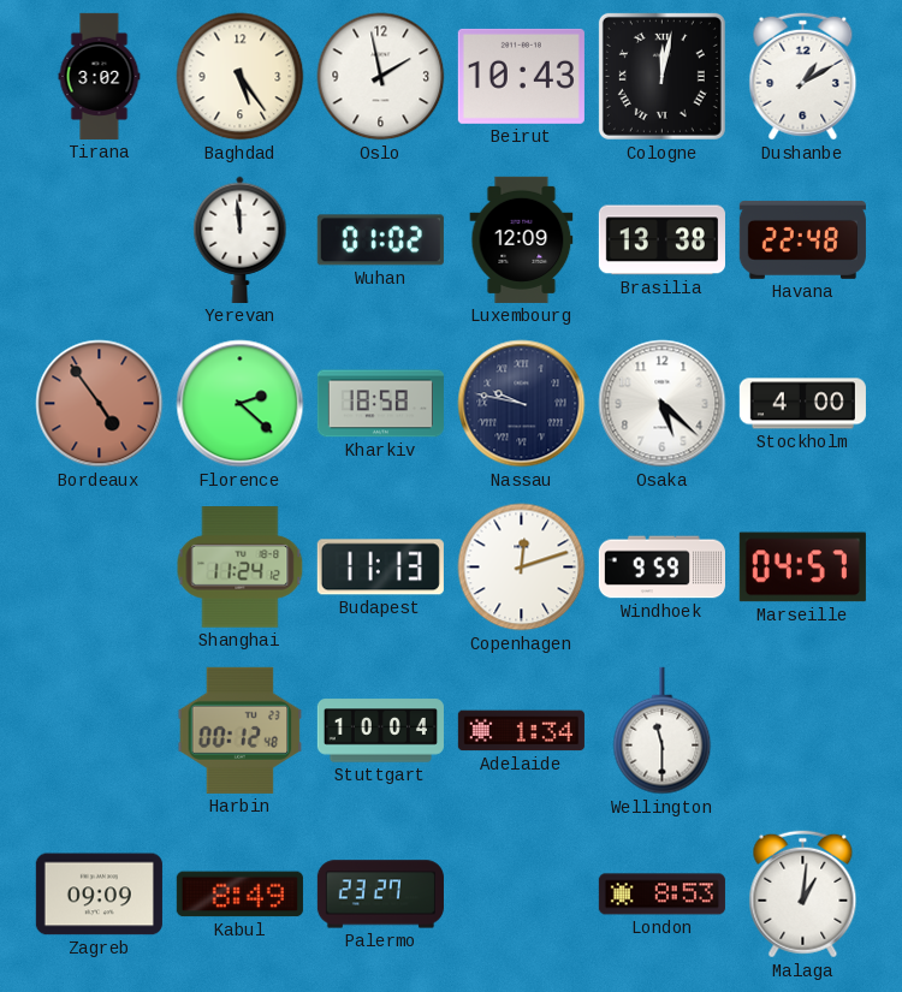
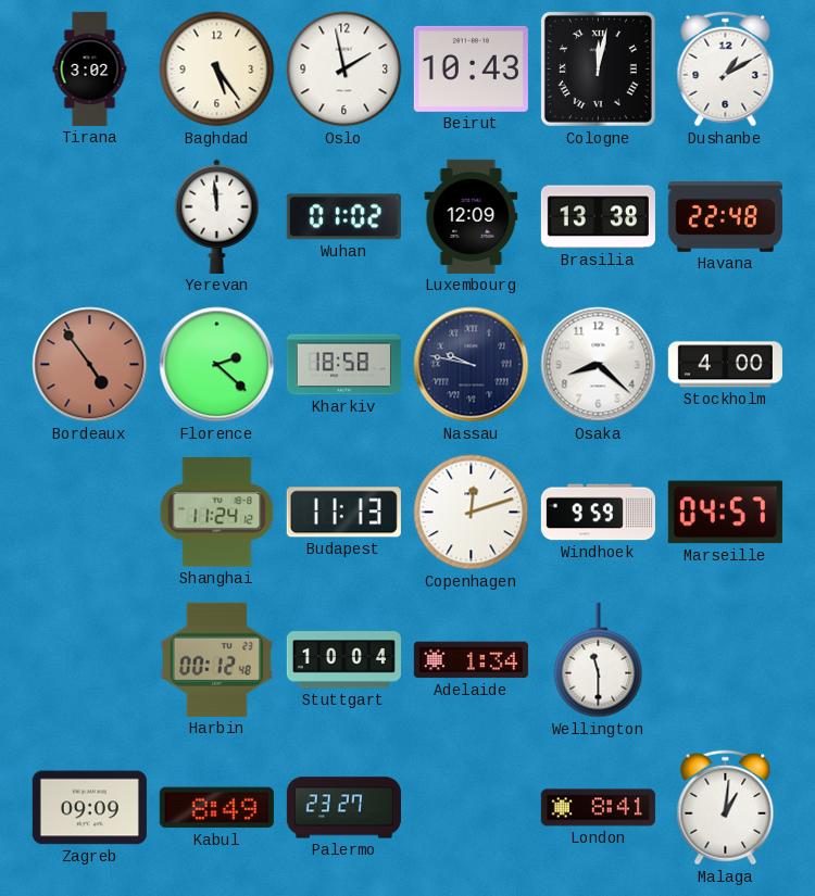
Osaka: 5:22 -> 8:22 (599, 365)
London: 8:53 -> 8:41 (598, 808)
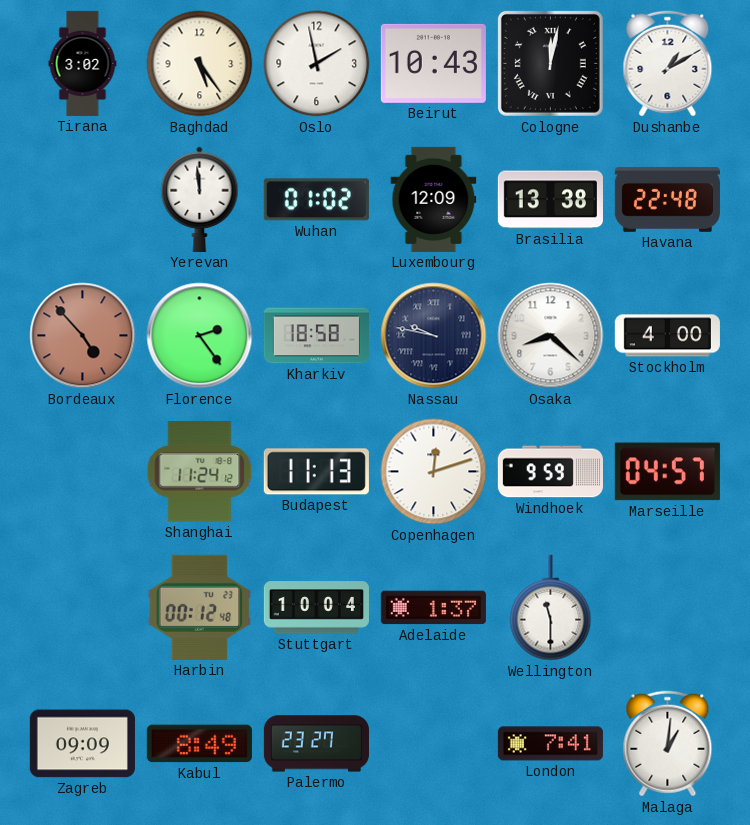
Bordeaux: 4:54 -> 4:53 (83, 336)
Florence: 2:22 -> 2:24 (200, 336)
Adelaide: 1:34 -> 1:37 (433, 608)
London: 8:41 -> 7:41 (550, 744)
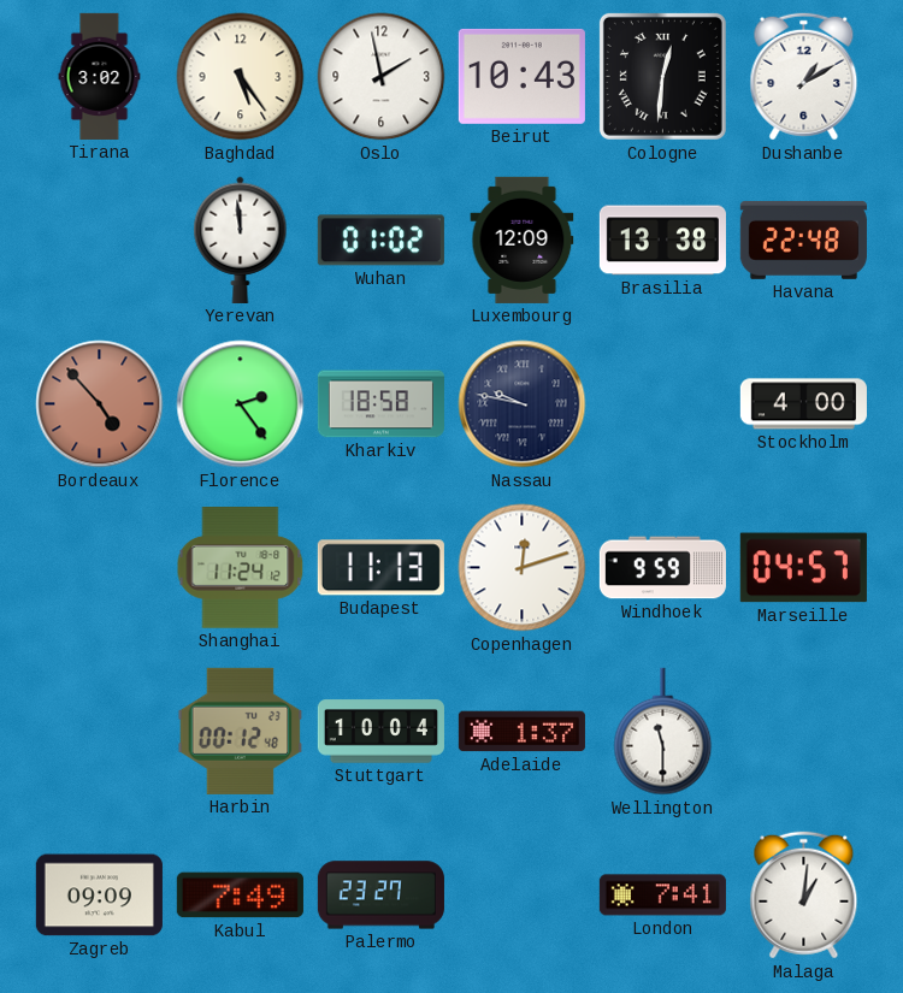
Cologne: 12:02 -> 12:31 (662, 76)
Osaka: 8:22 -> none (551, 336)
Kabul: 8:49 -> 7:49 (240, 896)
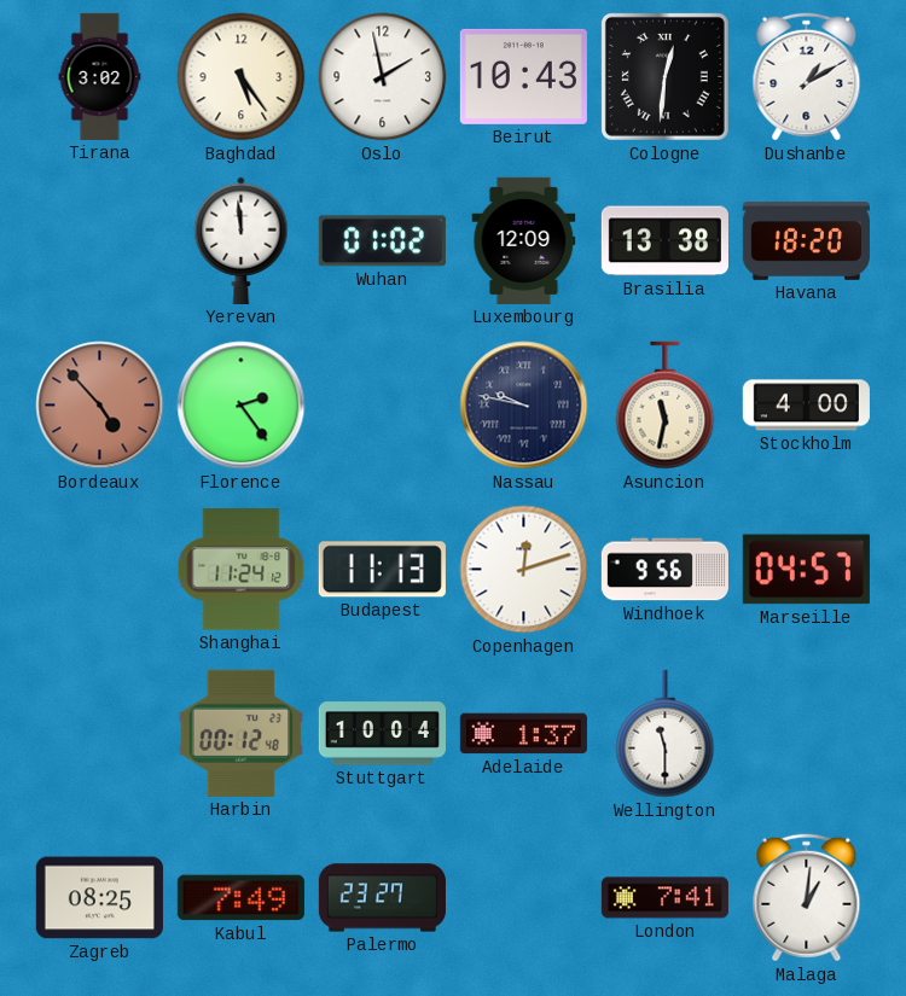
Havana: 22:48 -> 18:20 (806, 240)
Kharkiv: 18:58 -> none (380, 404)
Asuncion: none -> 11:32 (666, 406)
Windhoek: 9:59 -> 9:56 (664, 570)
Zagreb: 09:09 -> 08:25 (99, 898)
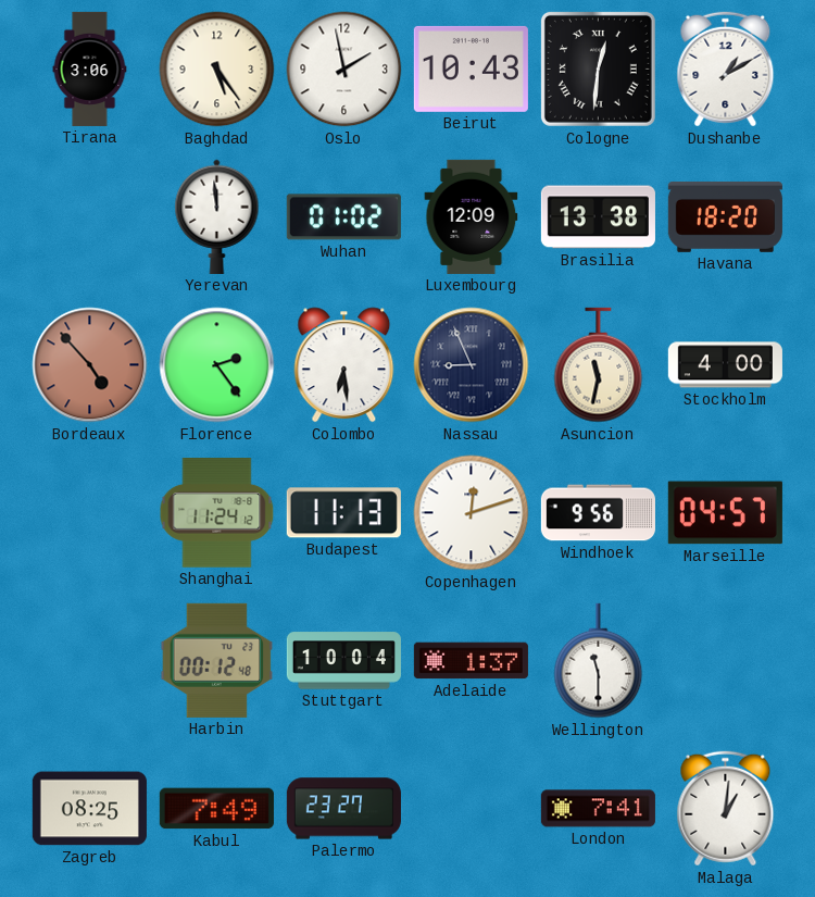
Tirana: 3:02 -> 3:06 (90, 68)
Colombo: none -> 6:29 (344, 365)
Nassau: 9:47 -> 8:56 (472, 365)
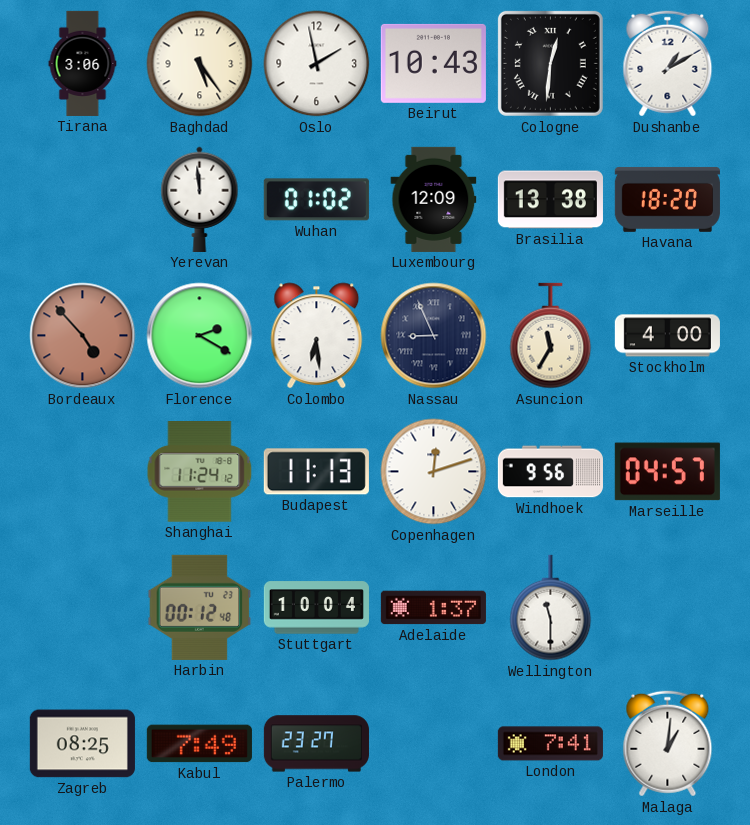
Florence: 2:24 -> 2:20 (200, 336)
Asuncion: 11:32 -> 11:35 (551, 336)
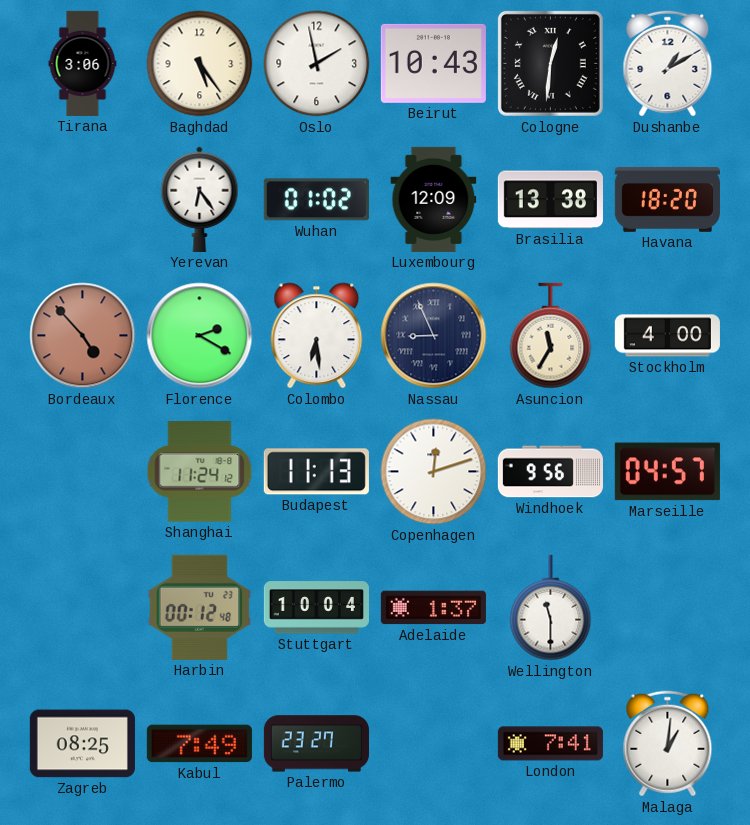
Yerevan: 11:59 -> 6:24 (200, 199)
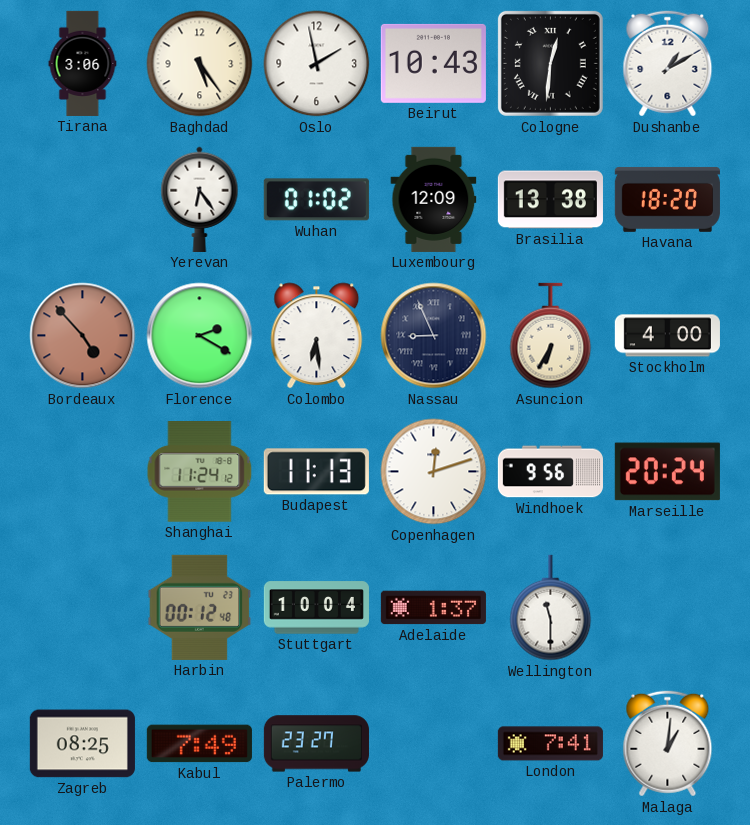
Asuncion: 11:35 -> 6:35 (551, 336)
Marseille: 04:57 -> 20:24 (667, 472)
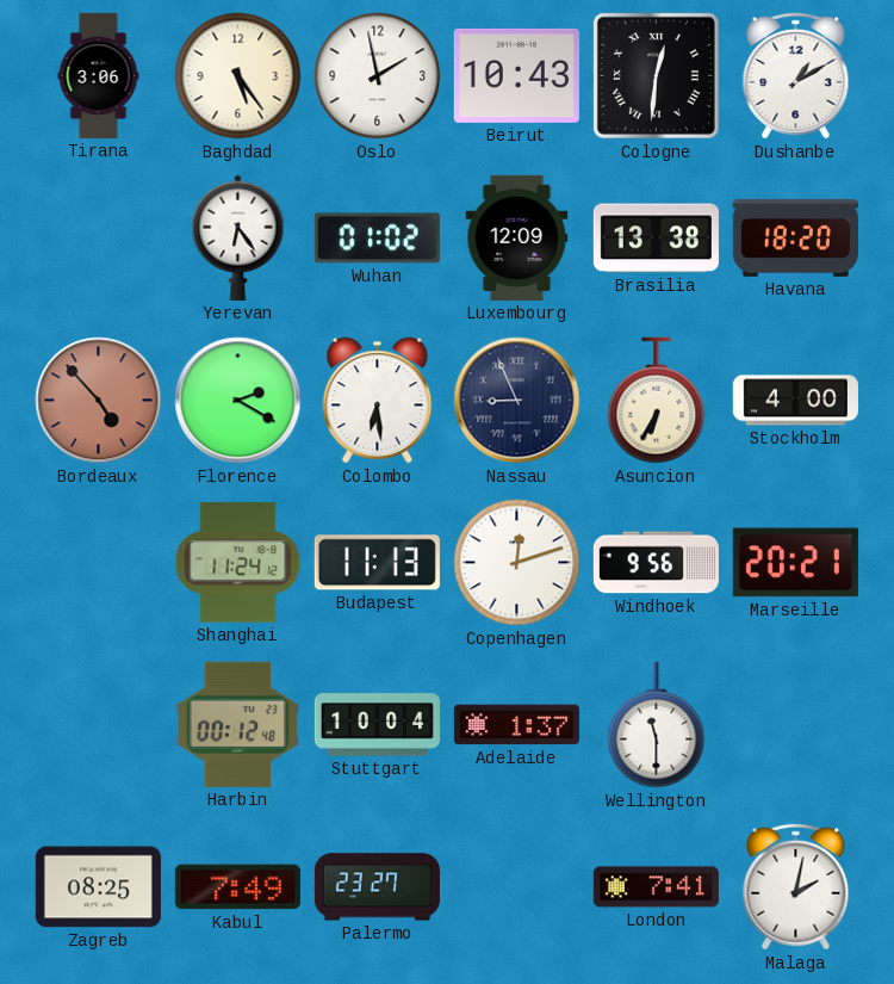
Marseille: 20:24 -> 20:21 (795, 563)
Malaga: 1:01 -> 2:02 (796, 887)
